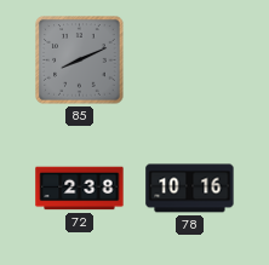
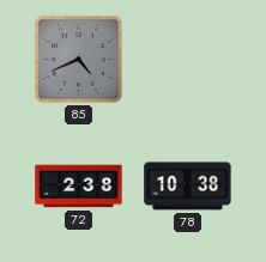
85: 8:11 -> 4:41 (79, 60)
78: 10:16 -> 10:38 (188, 187)
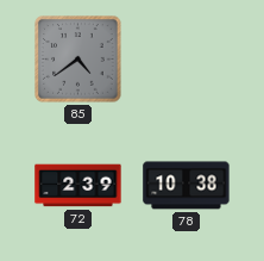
85: 4:41 -> 4:39 (78, 60)
72: 2:38 -> 2:39 (78, 186)
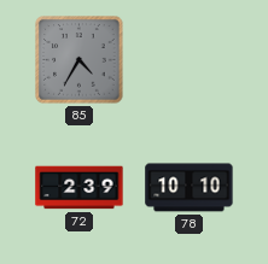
85: 4:39 -> 4:35 (80, 60)
78: 10:38 -> 10:10 (190, 188)
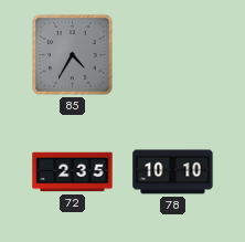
72: 2:39 -> 2:35 (73, 172)
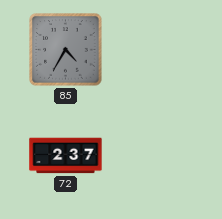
72: 2:35 -> 2:37 (66, 156)
78: 10:10 -> none (173, 172)
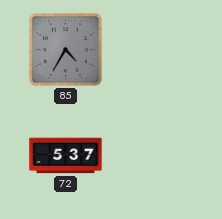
72: 2:37 -> 5:37 (66, 156)
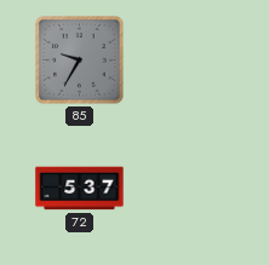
85: 4:35 -> 9:35 (80, 61)
